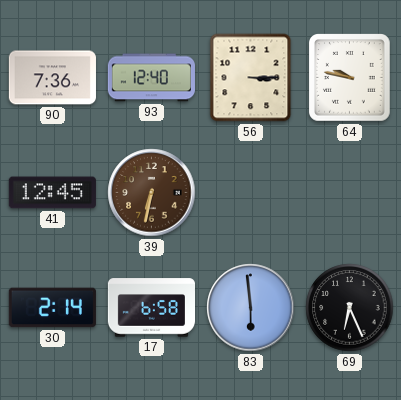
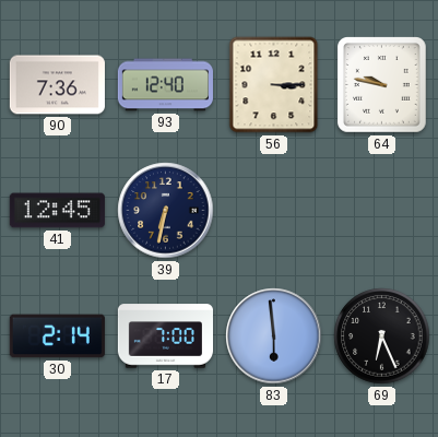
39 dial: brown -> navy (166, 211)
17: 6:58 -> 7:00 (165, 336)
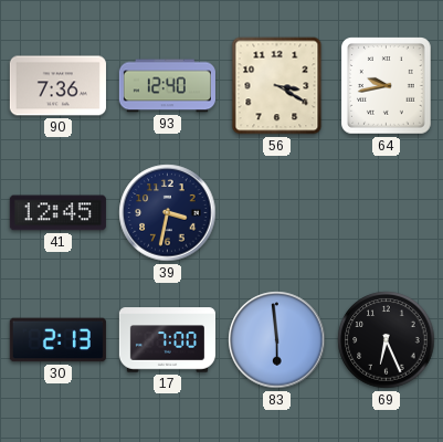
56: 3:15 -> 3:20 (277, 86)
64: 9:47 -> 9:43 (387, 86)
39: 6:32 -> 3:32 (168, 213)
30: 2:14 -> 2:13 (57, 340)
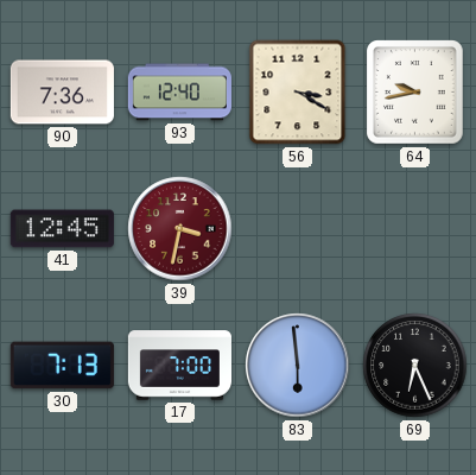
39 dial: navy -> burgundy (180, 229)
30: 2:13 -> 7:13 (62, 366)
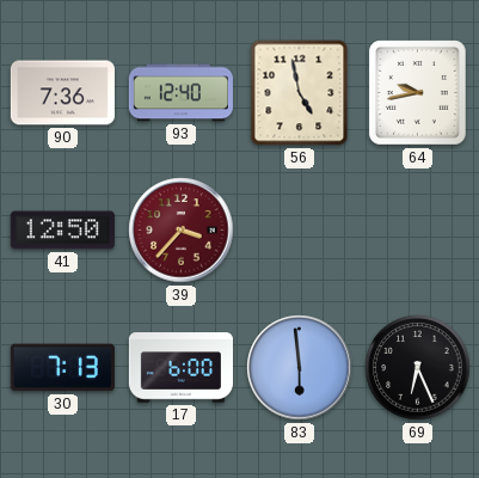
56: 3:20 -> 4:58 (300, 93)
41: 12:45 -> 12:50 (62, 231)
39: 3:32 -> 3:37 (182, 231)
17: 7:00 -> 6:00 (180, 368)
